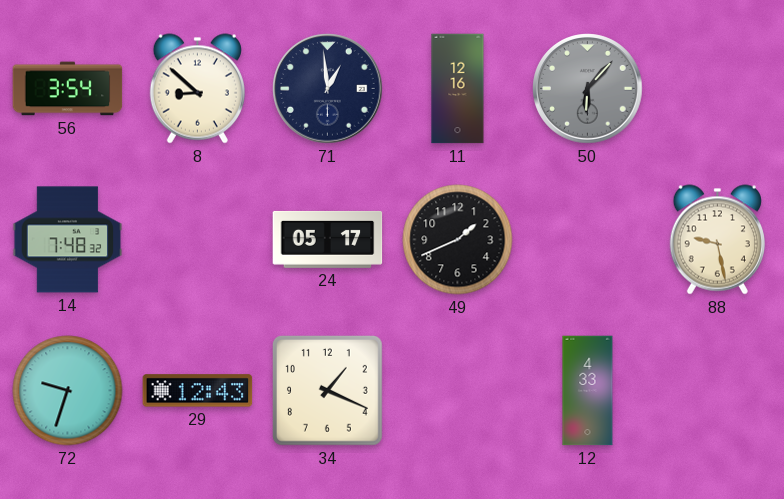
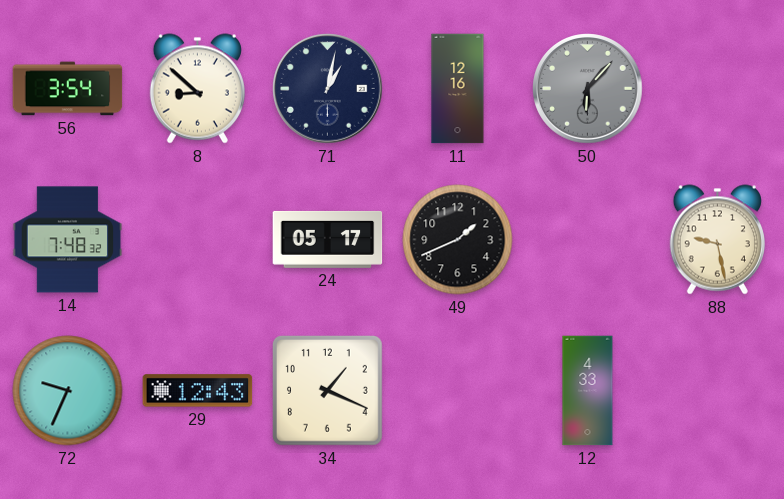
71: 12:59 -> 1:02 (328, 89)
72: 9:33 -> 9:34 (68, 391)
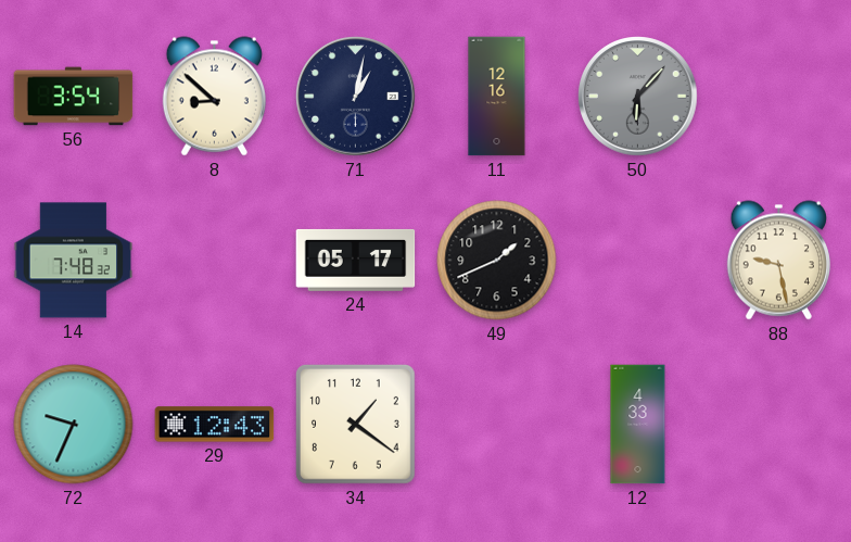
34: 1:19 -> 1:21 (356, 425)
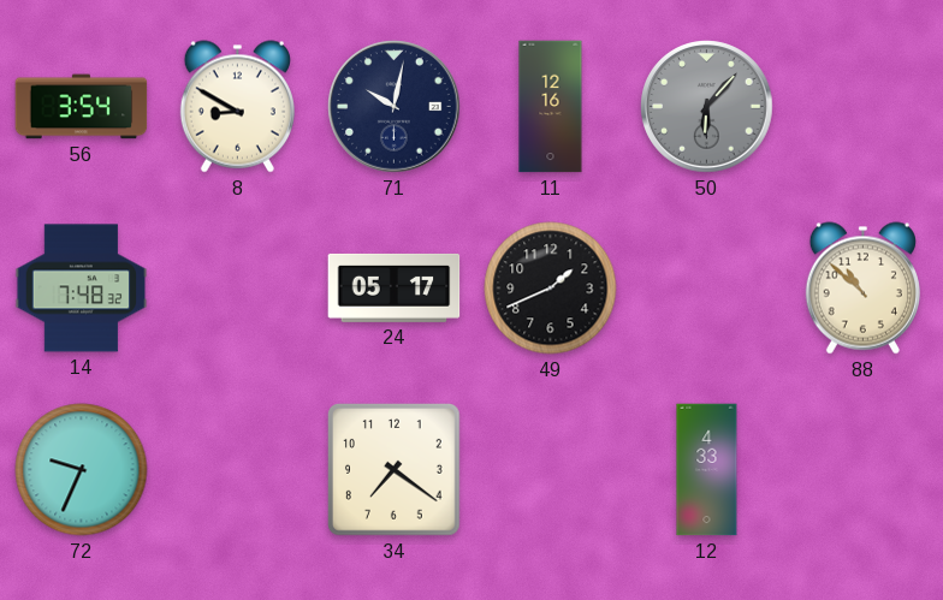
8: 8:52 -> 8:50 (237, 107)
71: 1:02 -> 10:02 (395, 107)
88: 9:28 -> 10:52 (862, 289)
29: 12:43 -> none (215, 425)
34: 1:21 -> 7:21 (395, 470)
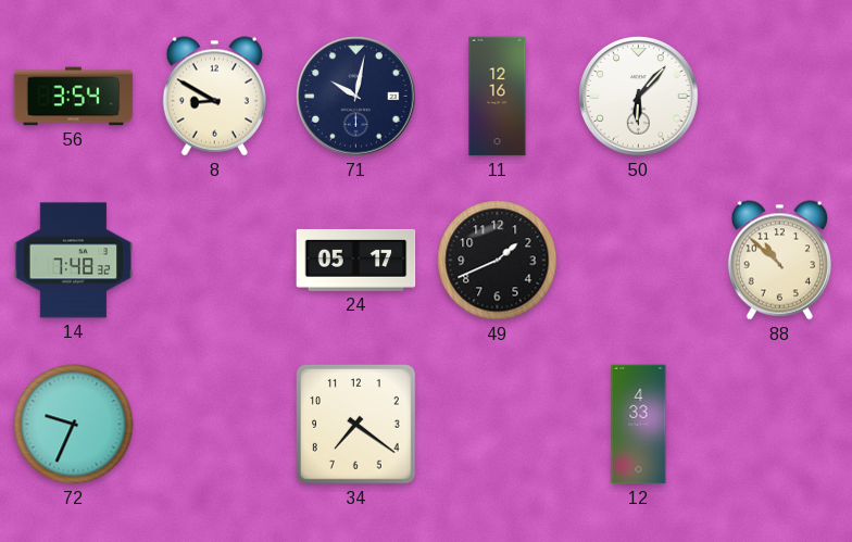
50 dial: grey -> white (639, 97)
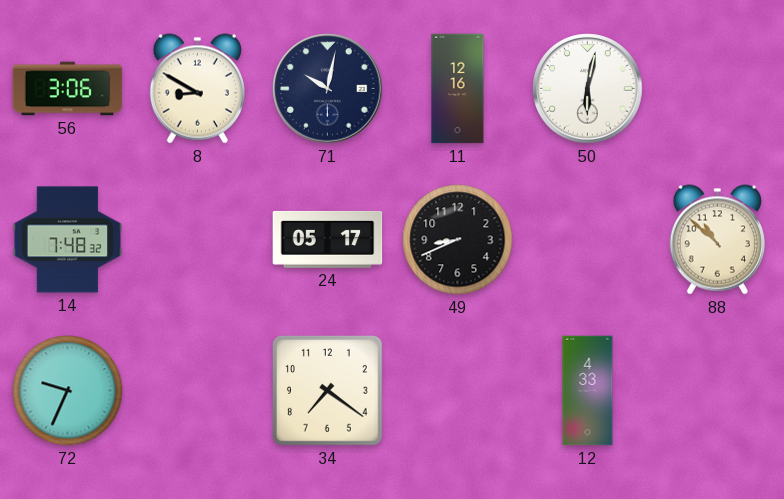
56: 3:54 -> 3:06 (68, 89)
50: 6:07 -> 6:02 (588, 89)
49: 1:41 -> 8:41 (458, 240)
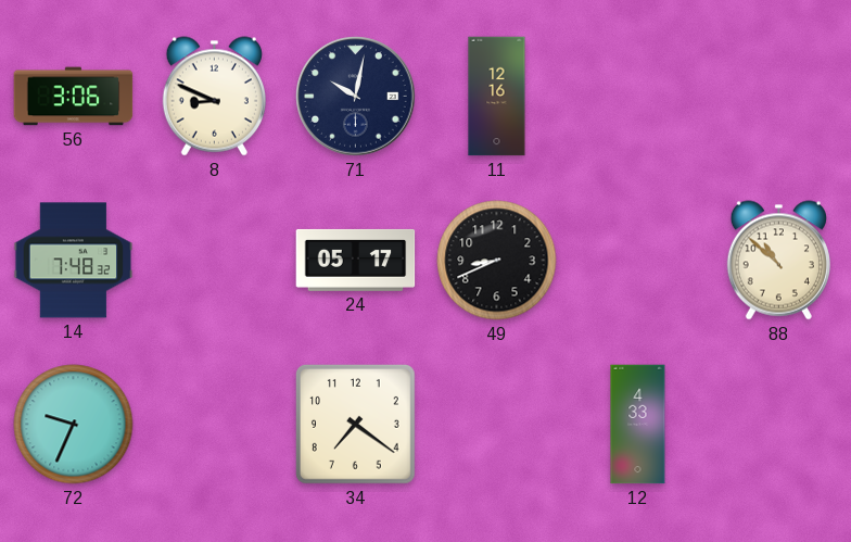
8: 8:50 -> 8:49 (214, 97)
50: 6:02 -> none (588, 89)
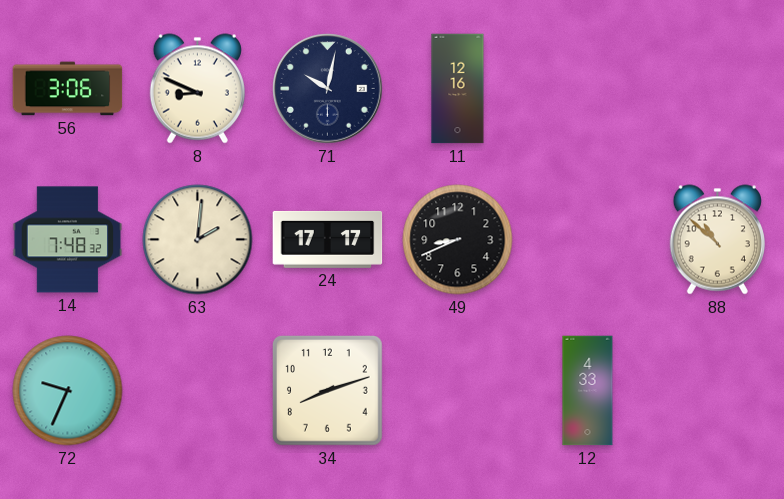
63: none -> 2:01 (198, 240)
24: 05:17 -> 17:17 (328, 239)
34: 7:21 -> 8:12 (328, 391)
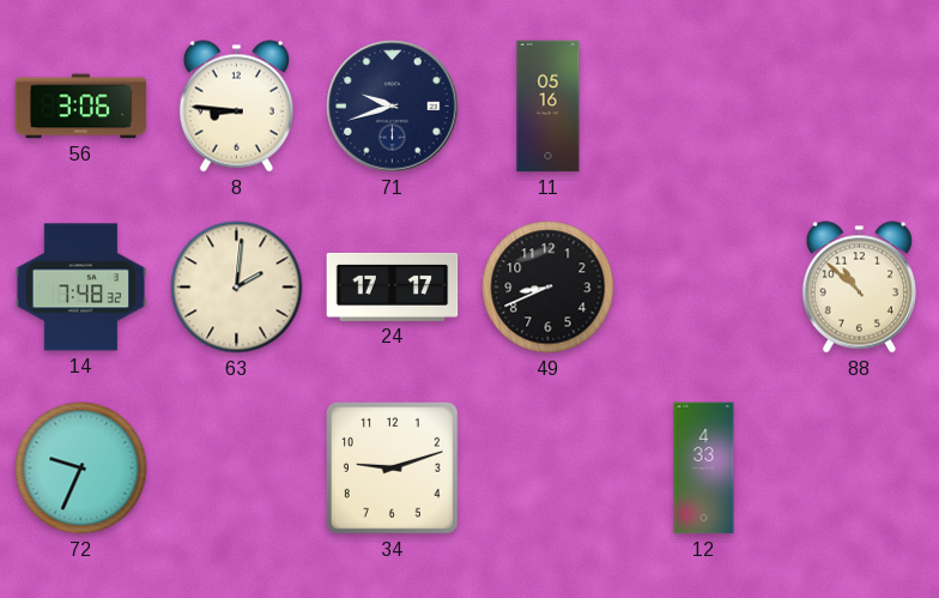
8: 8:49 -> 8:46 (236, 107)
71: 10:02 -> 9:42 (393, 107)
11: 12:16 -> 05:16 (549, 107)
34: 8:12 -> 9:12 (393, 469)
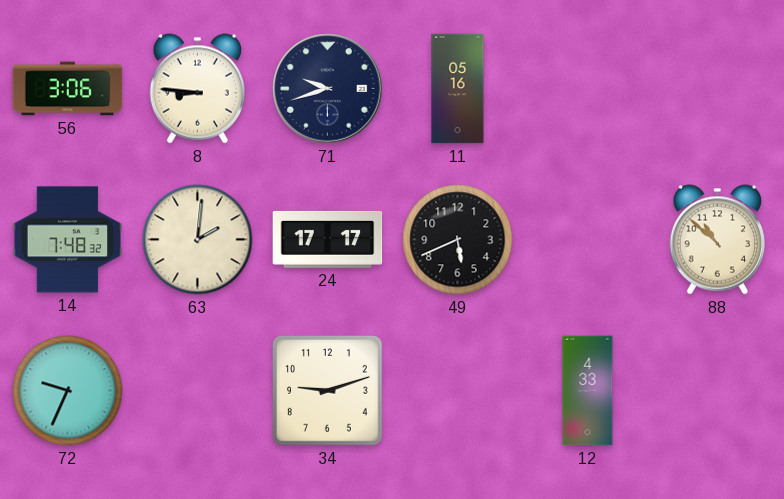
49: 8:41 -> 5:41 (458, 240)
